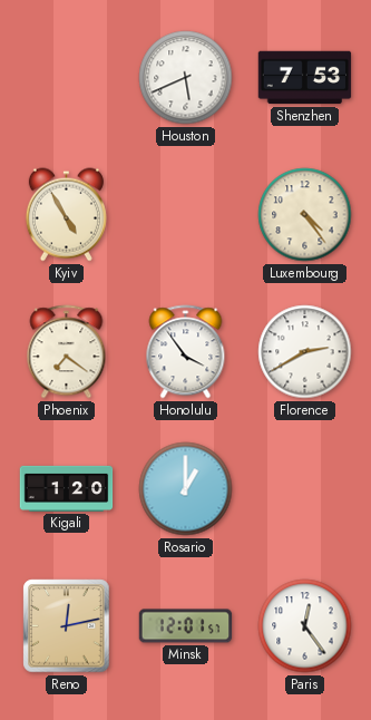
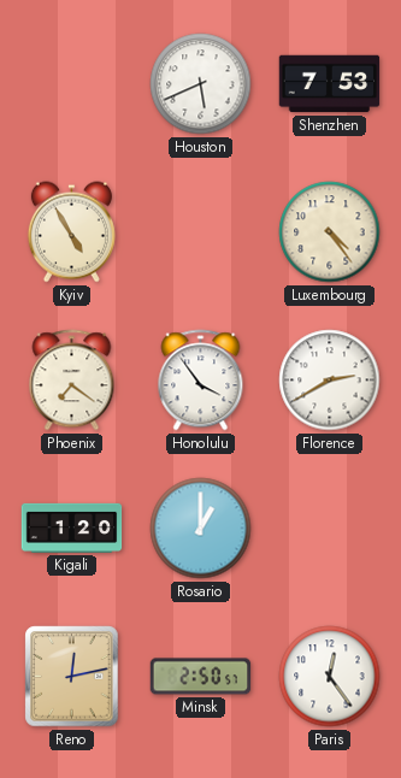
Minsk: 12:01 -> 2:50 (201, 677)
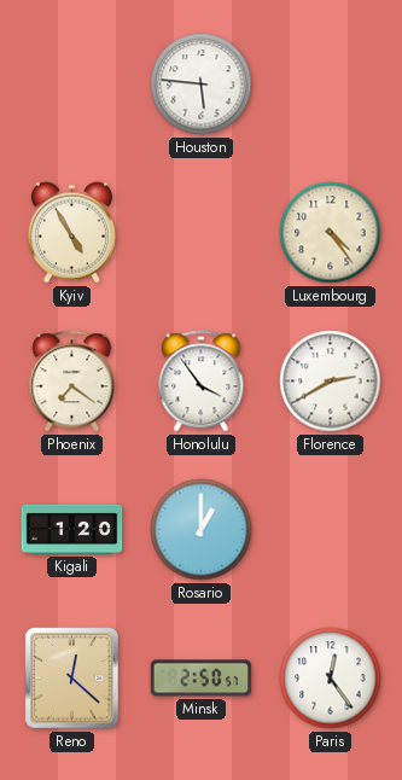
Houston: 5:41 -> 5:46 (202, 85)
Shenzhen: 7:53 -> none (330, 84)
Reno: 12:13 -> 12:22 (72, 679)
